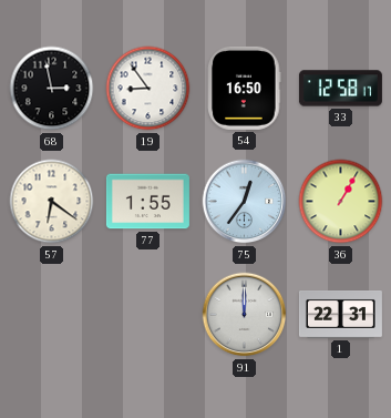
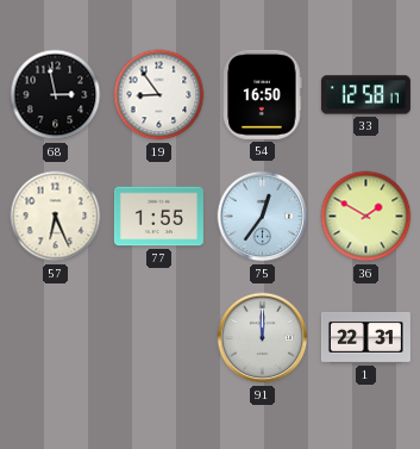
57: 6:21 -> 6:26 (56, 217)
36: 1:05 -> 1:50 (366, 217)
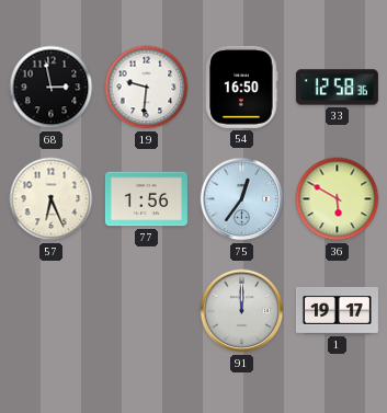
19: 8:54 -> 9:31 (147, 88)
33: 12:58:17 -> 12:58:36 (337, 88)
77: 1:55 -> 1:56 (146, 199)
36: 1:50 -> 5:50 (338, 199)
1: 22:31 -> 19:17 (337, 311)
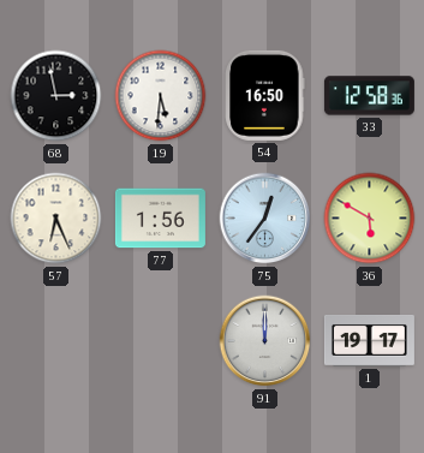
19: 9:31 -> 5:31 (161, 96)
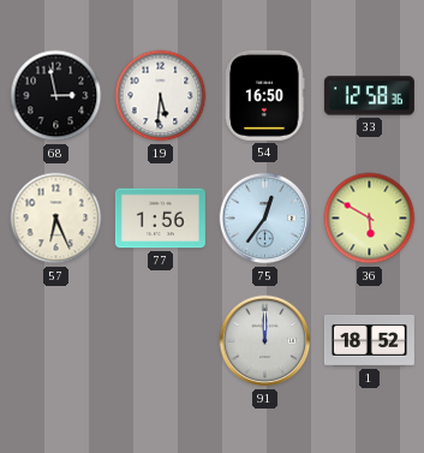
1: 19:17 -> 18:52 (369, 341)
